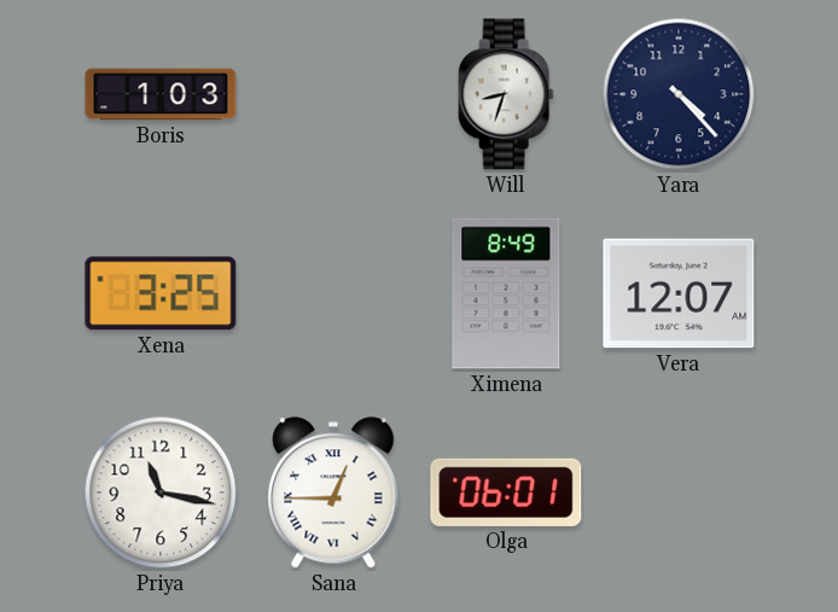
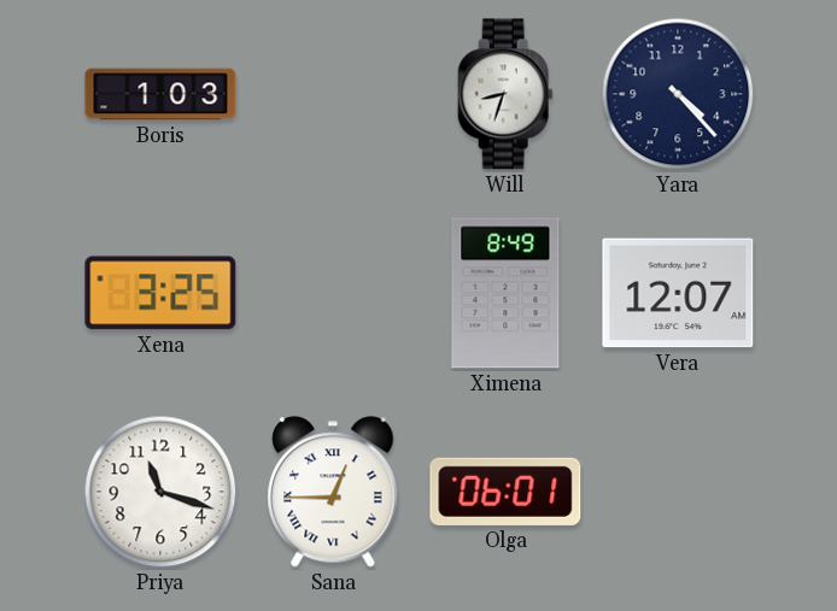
Priya: 11:17 -> 11:18 (160, 492)
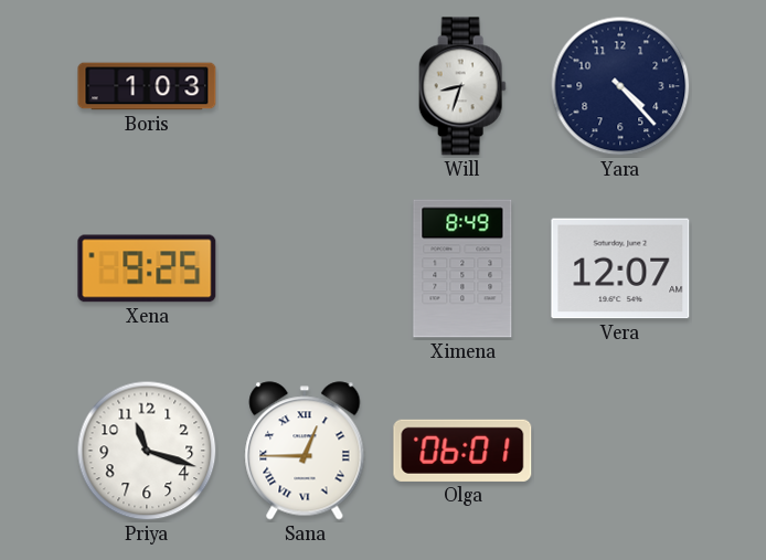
Xena: 3:25 -> 9:25 (147, 268)
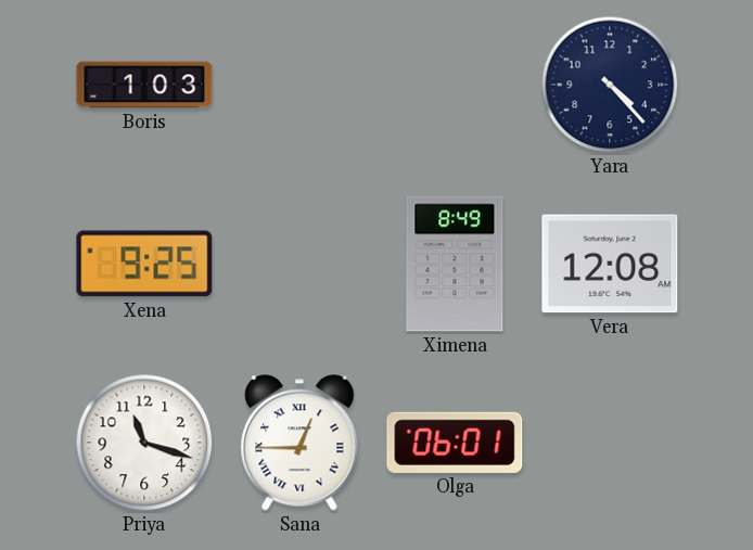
Will: 8:33 -> none (462, 86)
Vera: 12:07 -> 12:08 (610, 264)
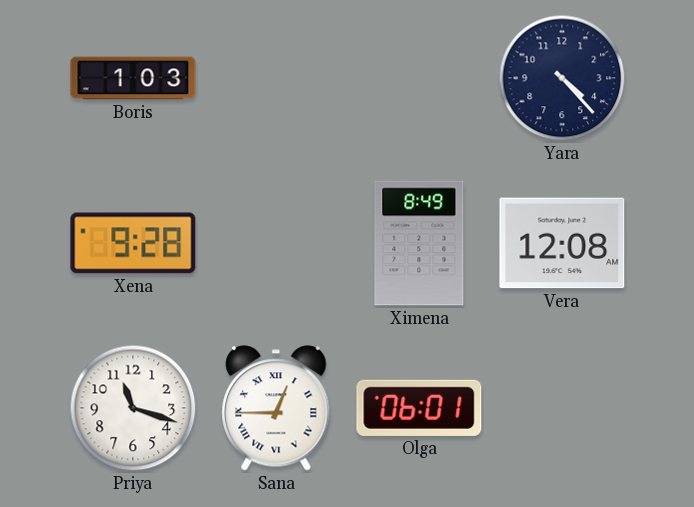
Xena: 9:25 -> 9:28 (133, 243)
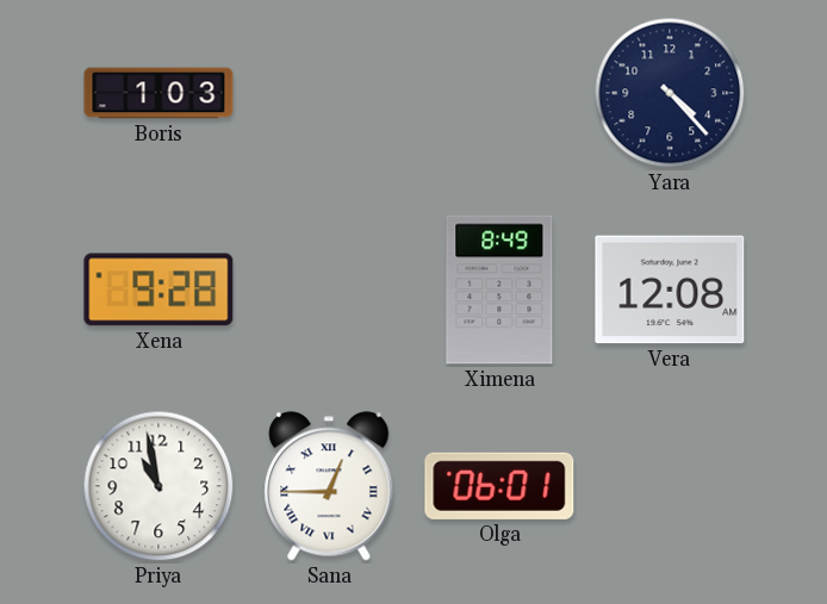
Priya: 11:18 -> 10:58 (158, 486)
